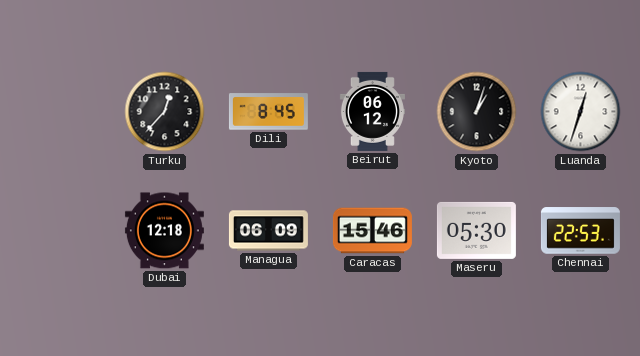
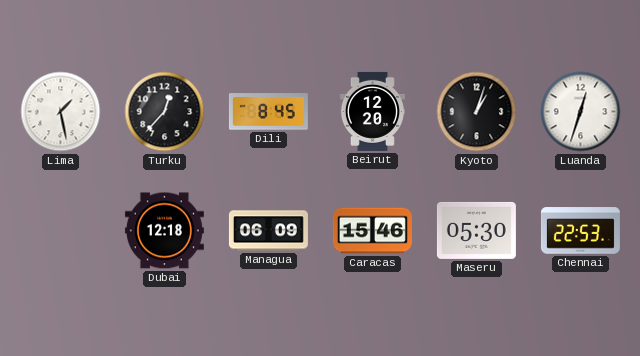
Lima: none -> 1:28 (61, 112)
Beirut: 06:12 -> 12:20 (372, 111)
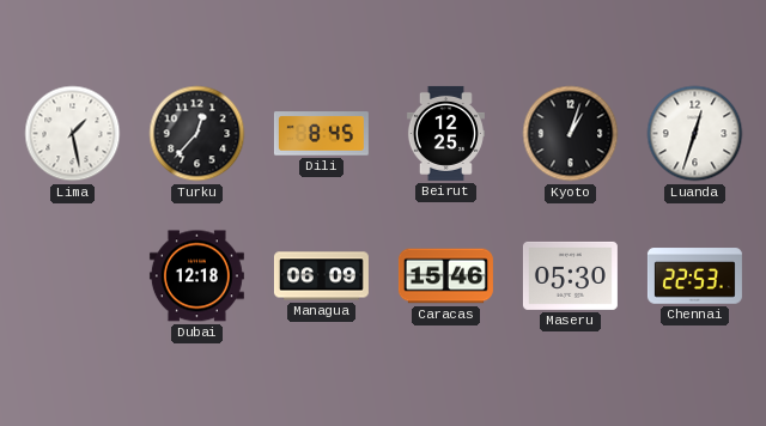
Beirut: 12:20 -> 12:25 (445, 133)
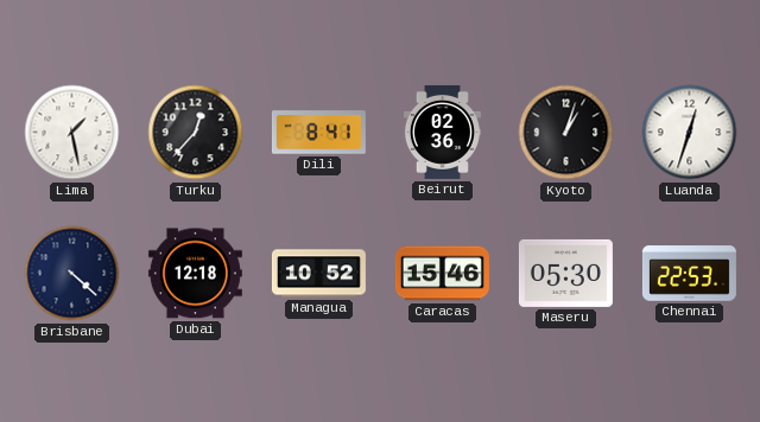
Dili: 8:45 -> 8:41 (318, 133)
Beirut: 12:25 -> 02:36 (442, 132)
Brisbane: none -> 4:22 (72, 274)
Managua: 06:09 -> 10:52 (318, 274)
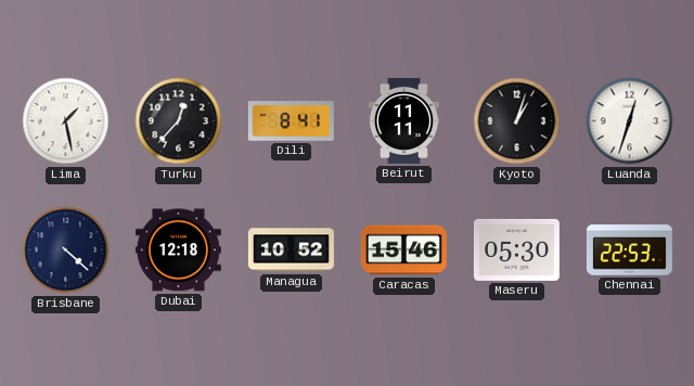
Beirut: 02:36 -> 11:11 (403, 120)
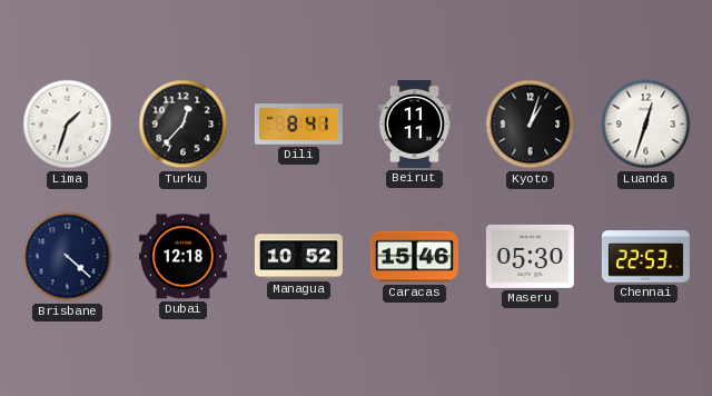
Lima: 1:28 -> 1:33 (68, 125)
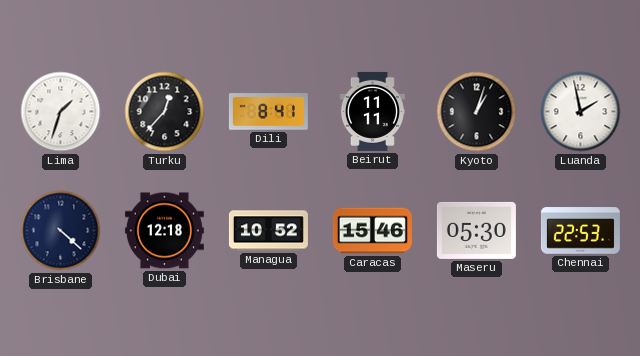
Luanda: 12:33 -> 1:58 (581, 112)
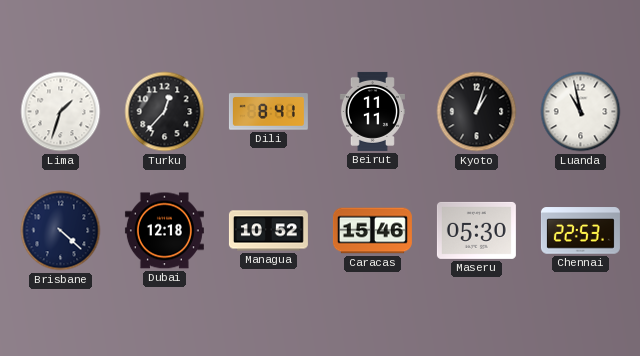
Luanda: 1:58 -> 10:58 (581, 112)
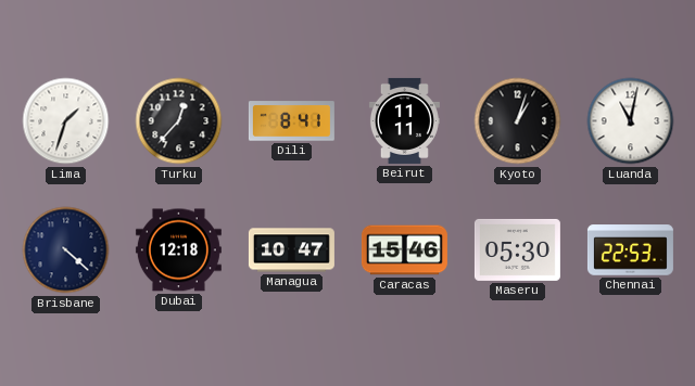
Luanda: 10:58 -> 11:02 (631, 121)
Managua: 10:52 -> 10:47 (291, 250)
